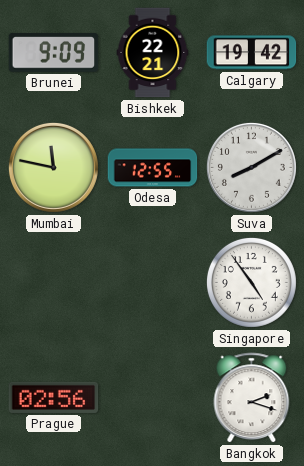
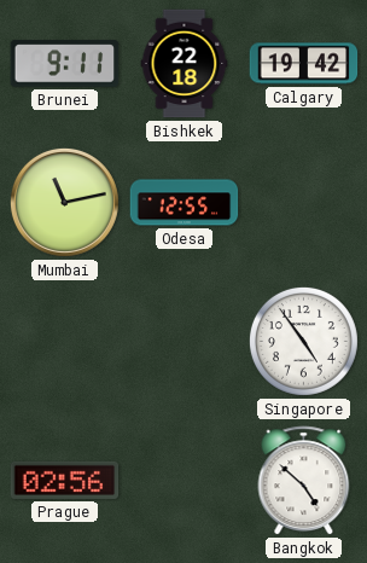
Brunei: 9:09 -> 9:11 (65, 64)
Bishkek: 22:21 -> 22:18 (185, 64)
Mumbai: 11:47 -> 11:13 (64, 202)
Suva: 8:10 -> none (251, 167)
Bangkok: 2:18 -> 4:52 (304, 481)
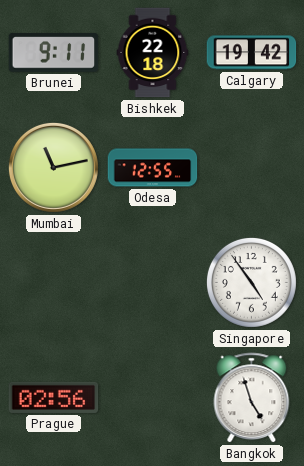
Bangkok: 4:52 -> 4:57 (252, 398)
